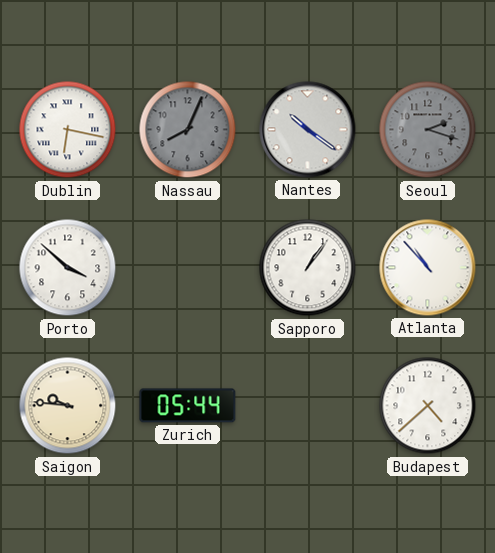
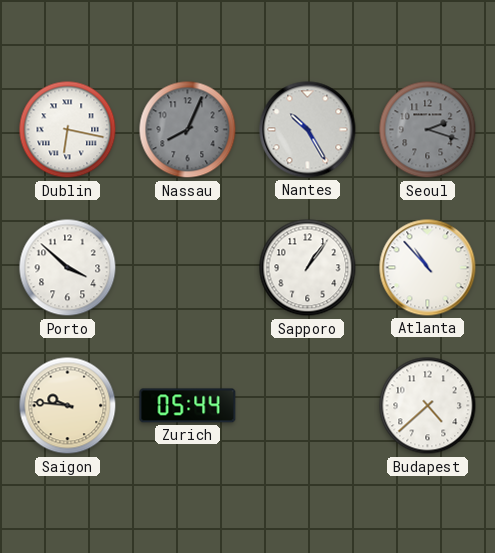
Nantes: 10:21 -> 10:25 (308, 130)
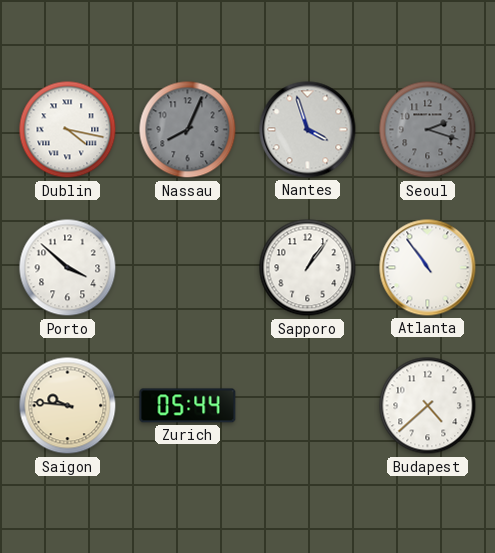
Dublin: 6:17 -> 4:17 (68, 130)
Nantes: 10:25 -> 3:57 (308, 130)
Atlanta: 10:53 -> 10:54 (428, 268)
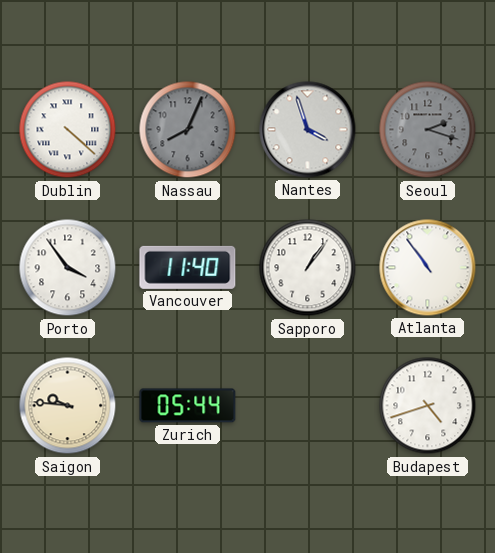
Dublin: 4:17 -> 4:22 (68, 130)
Porto: 3:52 -> 3:54 (68, 268)
Vancouver: none -> 11:40 (188, 267)
Budapest: 4:38 -> 4:42 (428, 406)
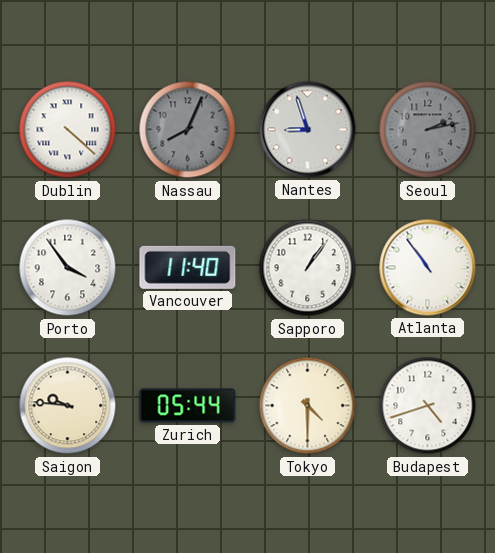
Nantes: 3:57 -> 8:57 (308, 130)
Seoul: 2:18 -> 2:13 (428, 130)
Tokyo: none -> 4:30 (308, 406)
